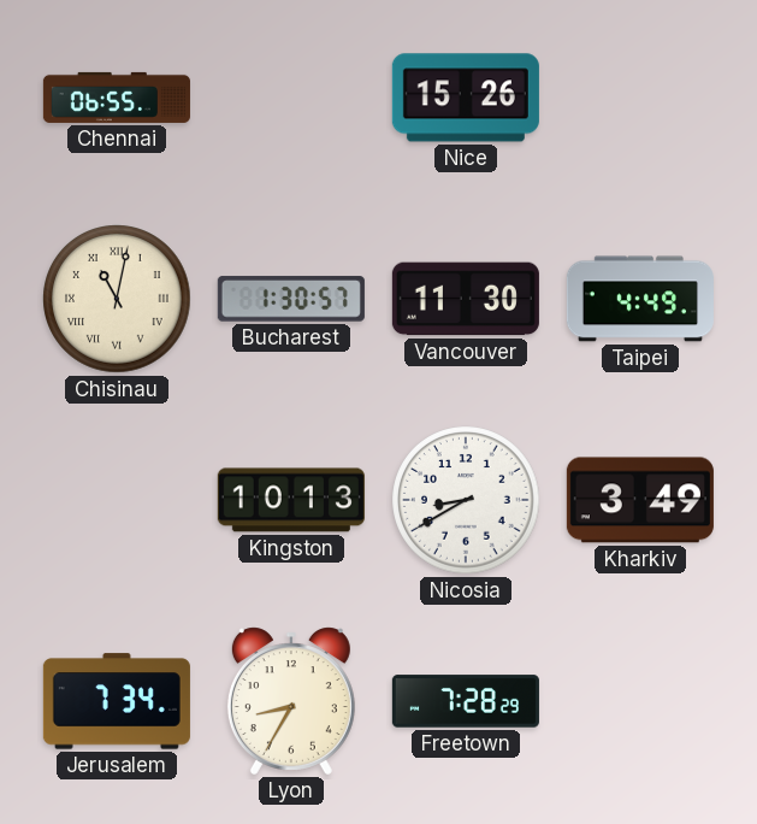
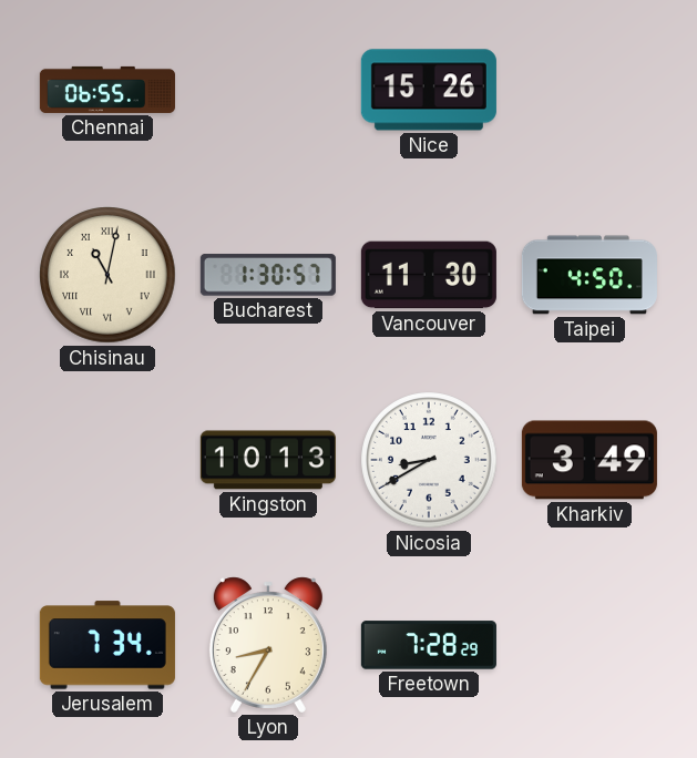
Taipei: 4:49 -> 4:50 (590, 275)
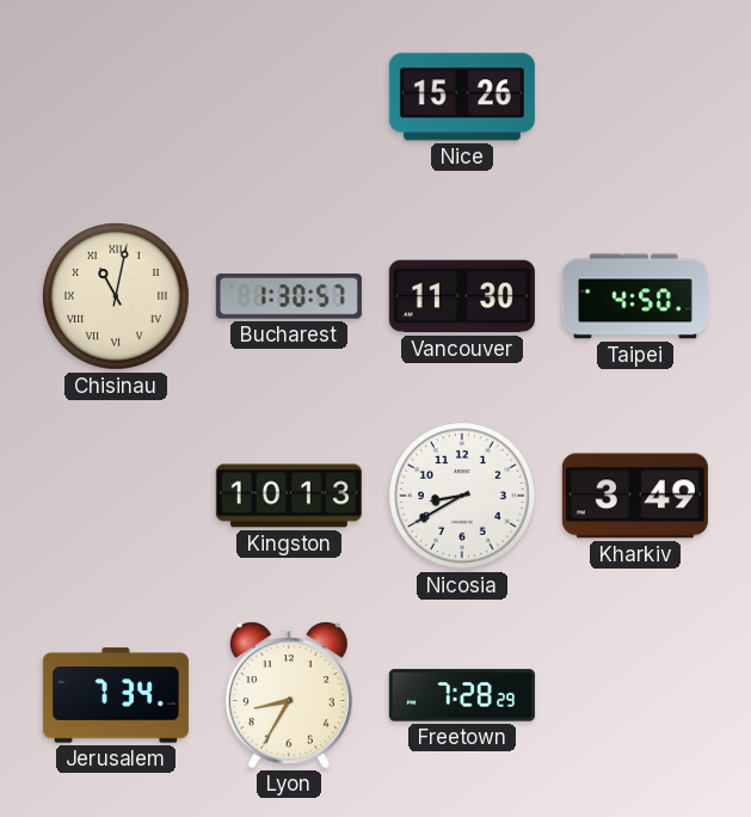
Chennai: 06:55 -> none (107, 90)
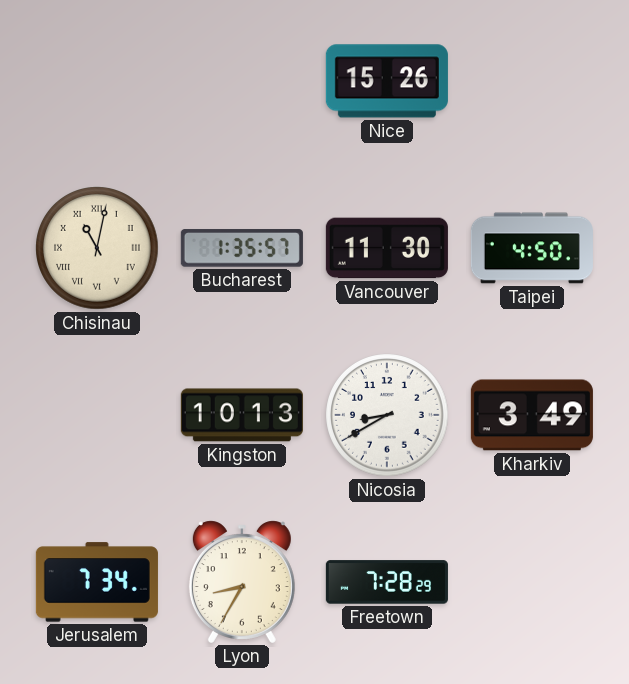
Bucharest: 1:30 -> 1:35 (242, 248)
